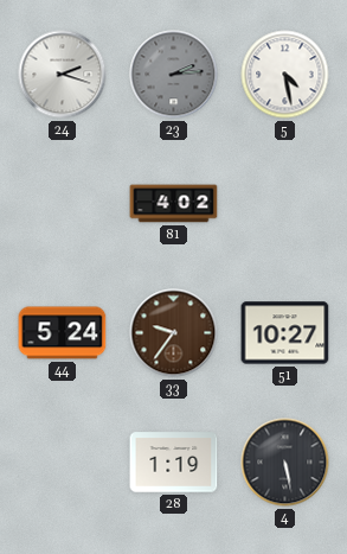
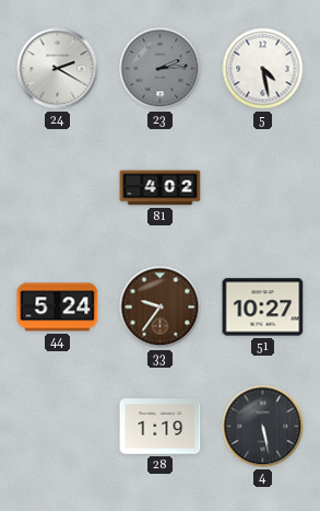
24: 2:18 -> 2:20 (58, 69)
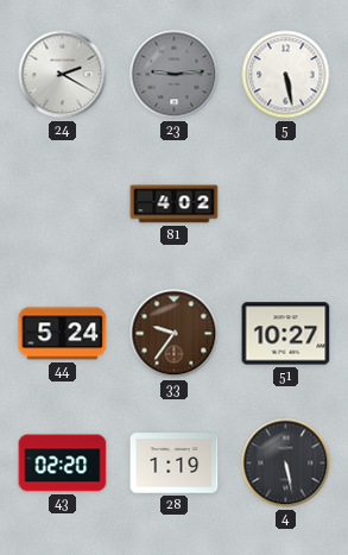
23: 2:14 -> 9:14 (175, 75)
5: 4:28 -> 5:28 (286, 75)
43: none -> 02:20 (63, 463)
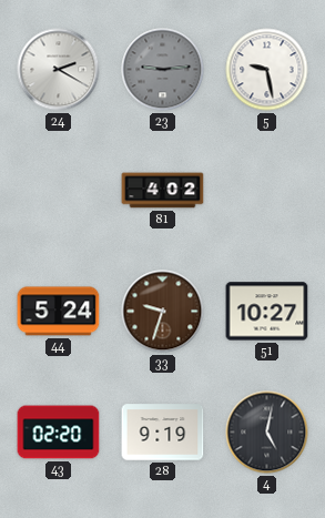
5: 5:28 -> 9:28 (267, 70)
33: 9:36 -> 9:33 (163, 312)
28: 1:19 -> 9:19 (163, 433)
4: 5:28 -> 5:02 (267, 433)
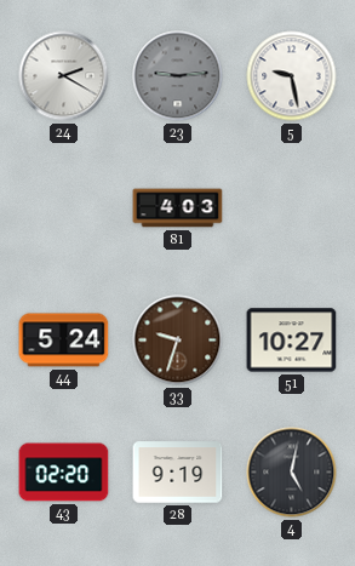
81: 4:02 -> 4:03 (178, 208)
